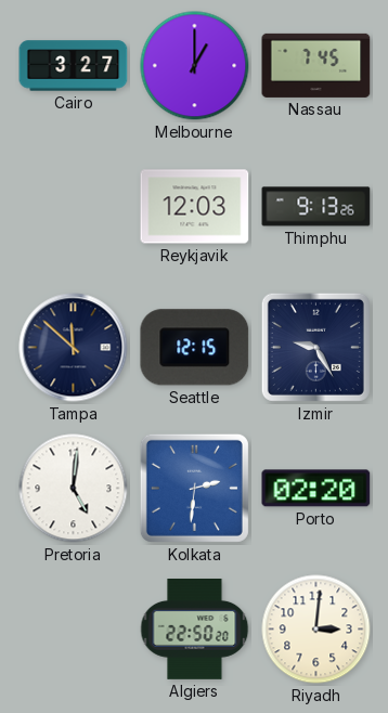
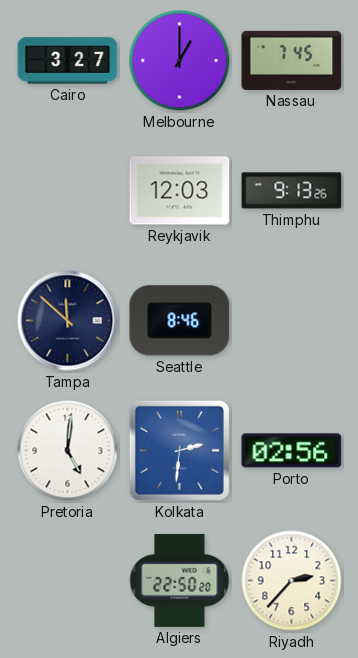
Seattle: 12:15 -> 8:46 (180, 321)
Izmir: 9:25 -> none (315, 347)
Porto: 02:20 -> 02:56 (292, 451)
Riyadh: 3:01 -> 2:37 (292, 581)
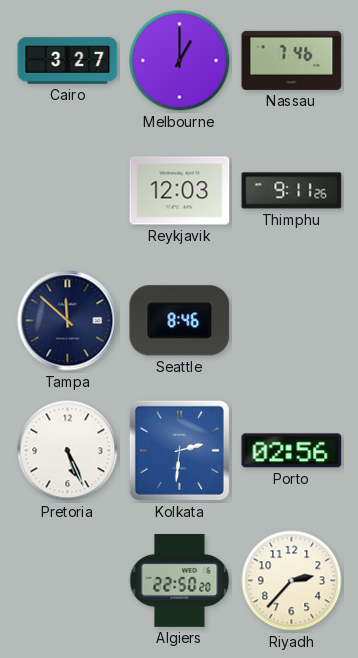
Nassau: 7:45 -> 7:46 (292, 60)
Thimphu: 9:13 -> 9:11 (292, 191)
Pretoria: 5:01 -> 5:26 (68, 451)
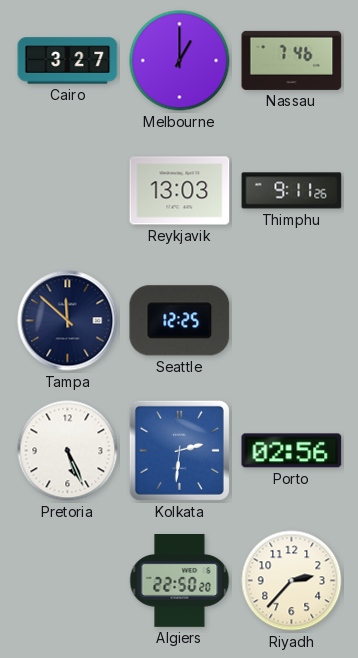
Reykjavik: 12:03 -> 13:03 (180, 191)
Seattle: 8:46 -> 12:25 (180, 321)
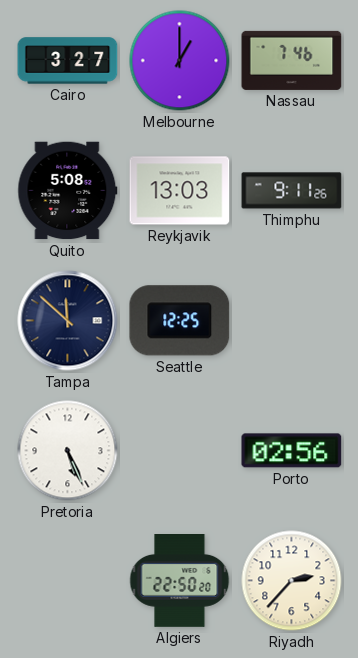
Quito: none -> 5:08 (68, 191)
Kolkata: 2:31 -> none (179, 450)
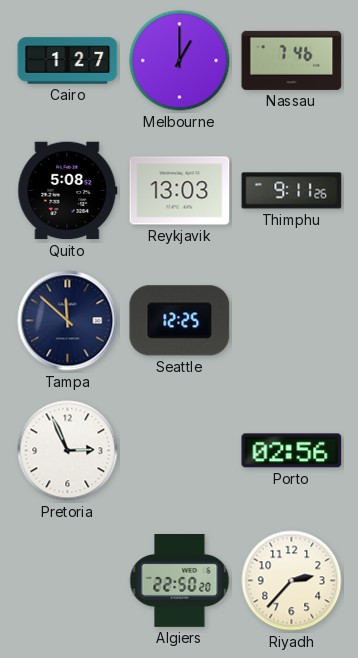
Cairo: 3:27 -> 1:27 (68, 61)
Pretoria: 5:26 -> 2:56 (68, 451)
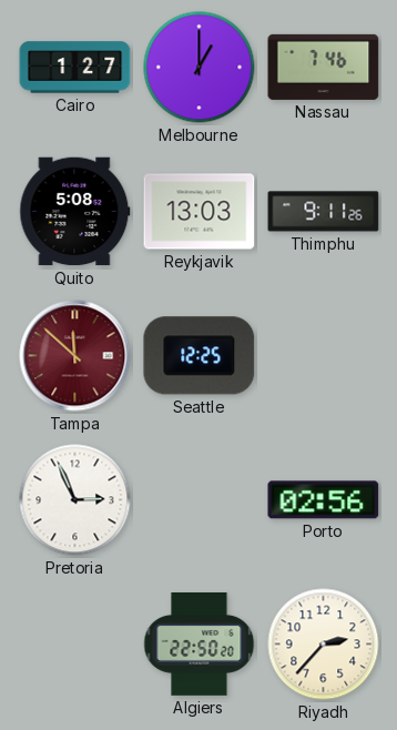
Tampa dial: navy -> burgundy (75, 356)
